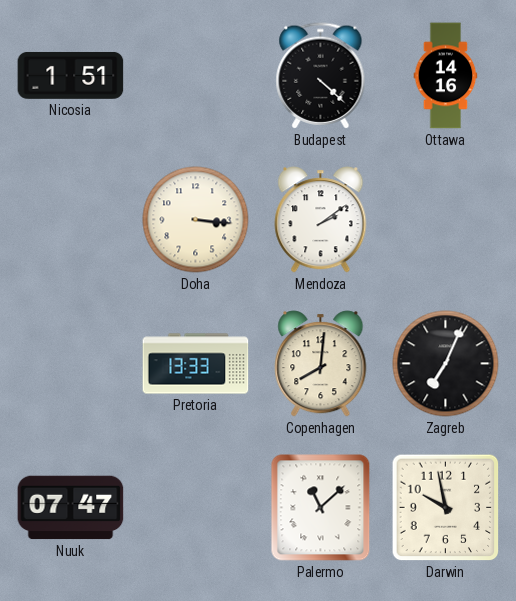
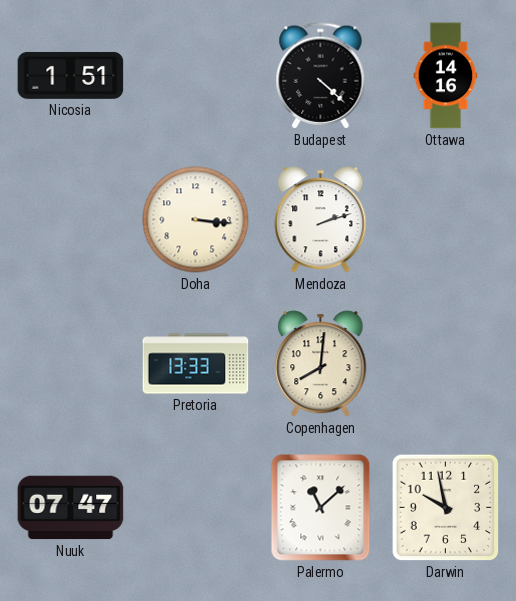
Mendoza: 2:09 -> 2:12 (321, 220)
Zagreb: 7:04 -> none (446, 364)
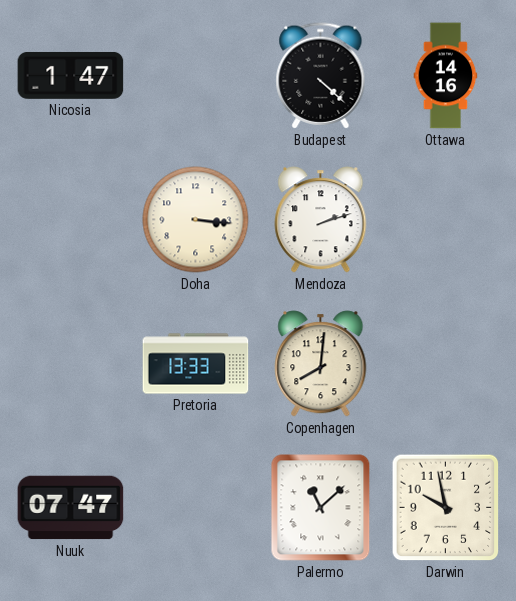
Nicosia: 1:51 -> 1:47 (71, 75)
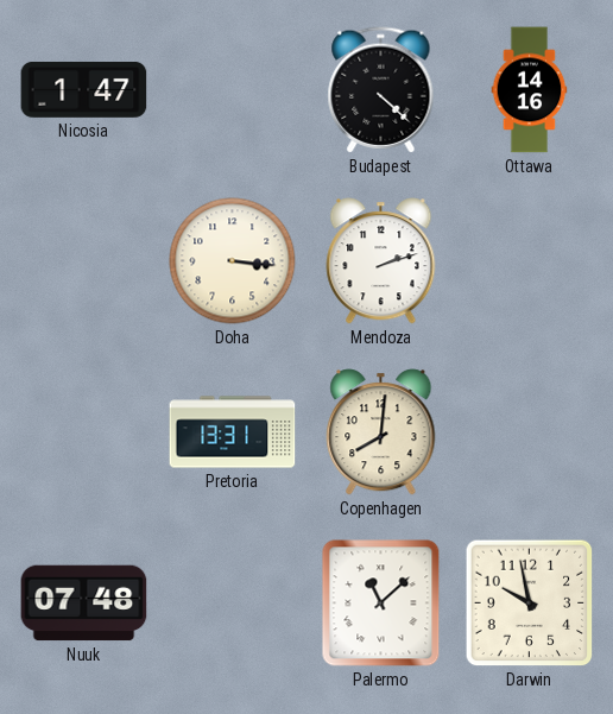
Pretoria: 13:33 -> 13:31 (233, 432)
Nuuk: 07:47 -> 07:48 (84, 604)
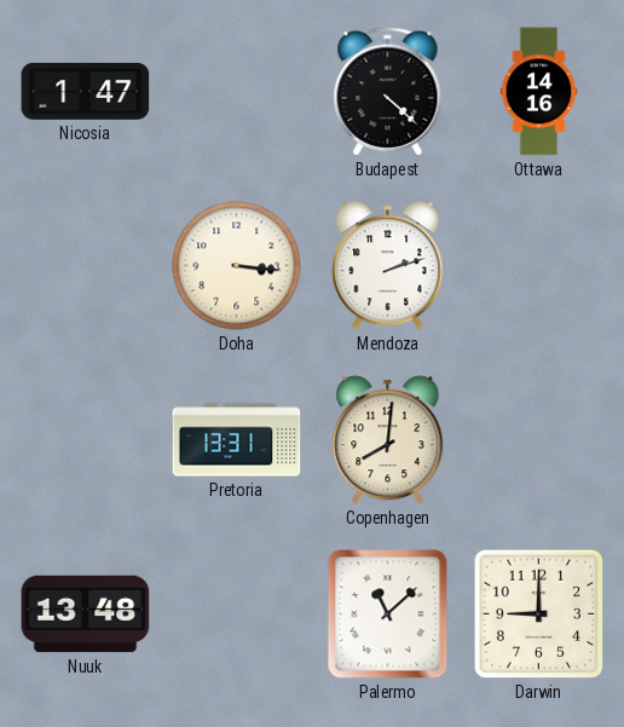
Nuuk: 07:48 -> 13:48 (86, 615)
Darwin: 9:58 -> 9:00 (539, 615)
